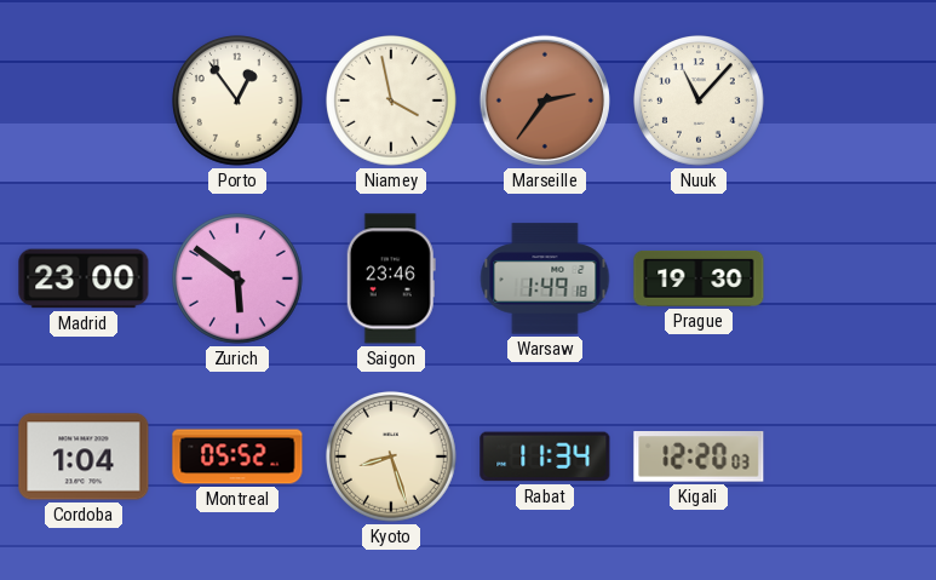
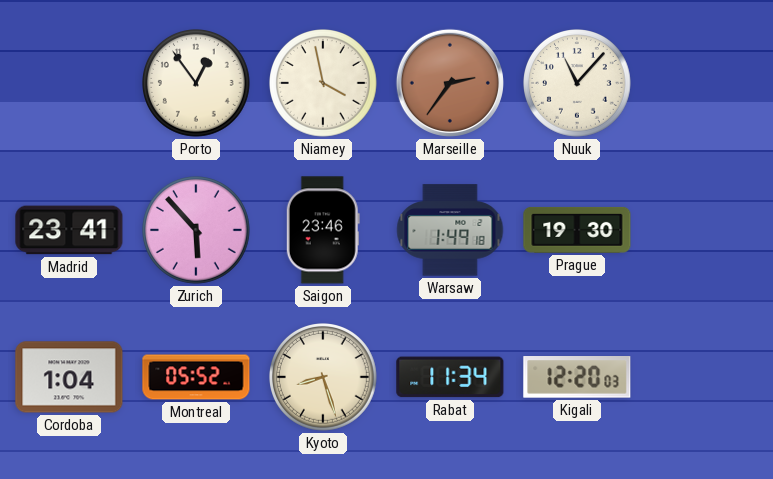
Madrid: 23:00 -> 23:41 (69, 230)
Zurich: 5:51 -> 5:53 (197, 231)
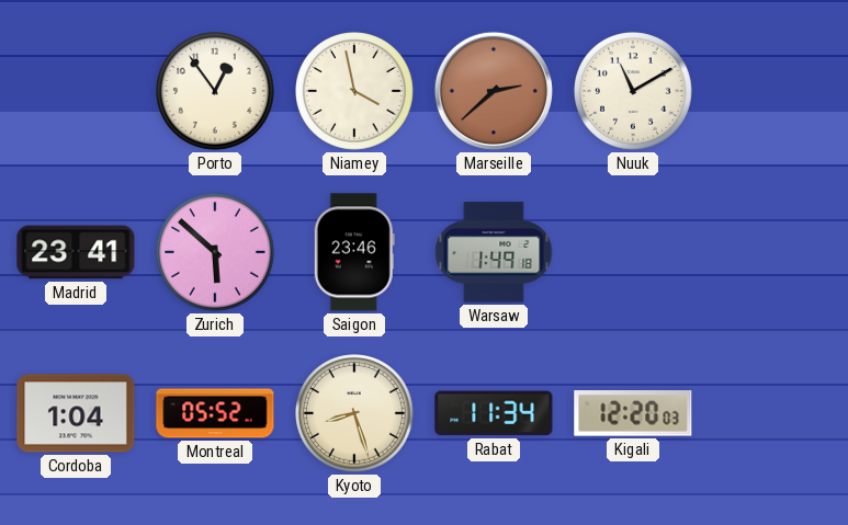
Marseille: 2:36 -> 2:38 (494, 91)
Nuuk: 11:07 -> 11:10 (634, 92)
Zurich: 5:53 -> 5:52 (216, 253)
Prague: 19:30 -> none (577, 230)
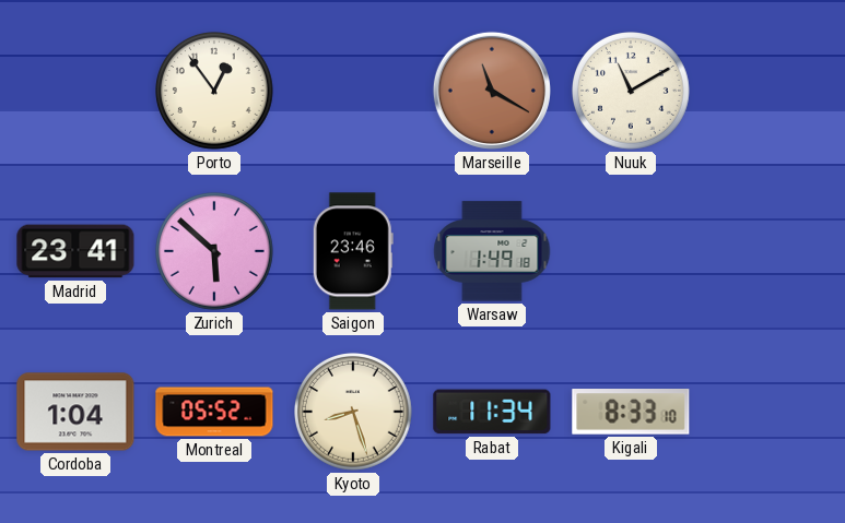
Niamey: 3:58 -> none (355, 92)
Marseille: 2:38 -> 11:20 (492, 91)
Kigali: 12:20 -> 8:33 (631, 412)
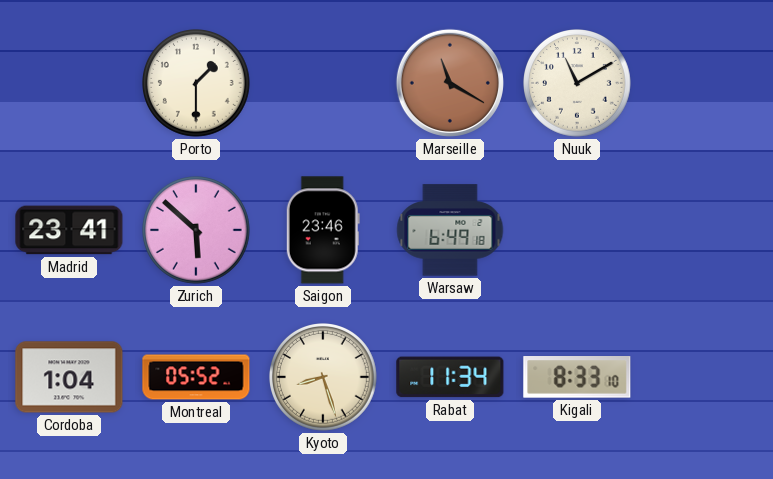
Porto: 12:54 -> 1:30 (197, 84)
Warsaw: 1:49 -> 6:49 (450, 230)
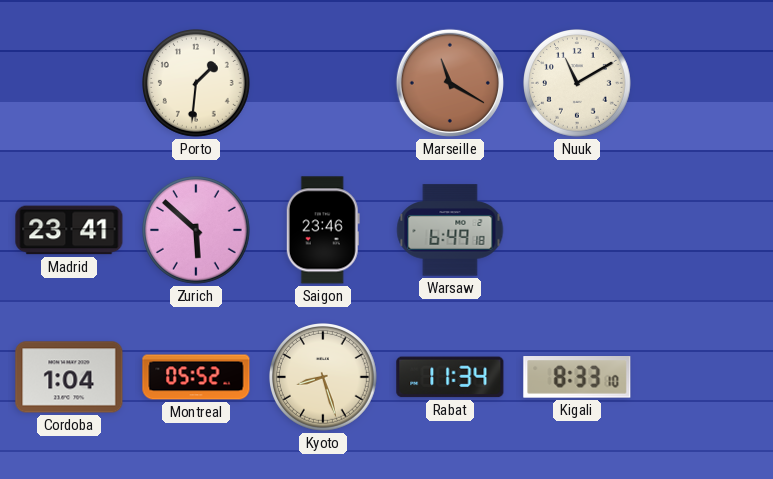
Porto: 1:30 -> 1:31 (197, 84)
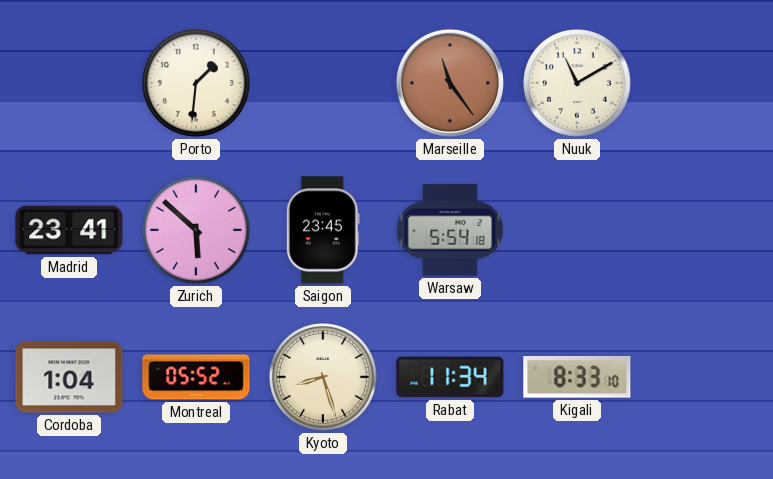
Marseille: 11:20 -> 11:24 (450, 83)
Saigon: 23:46 -> 23:45 (323, 230)
Warsaw: 6:49 -> 5:54 (450, 230)
